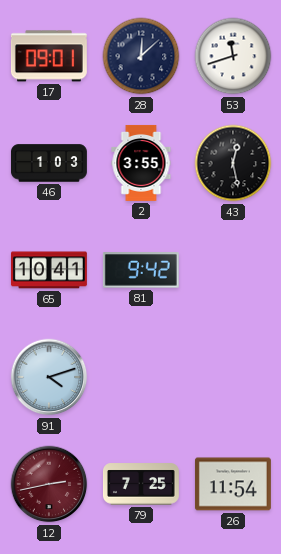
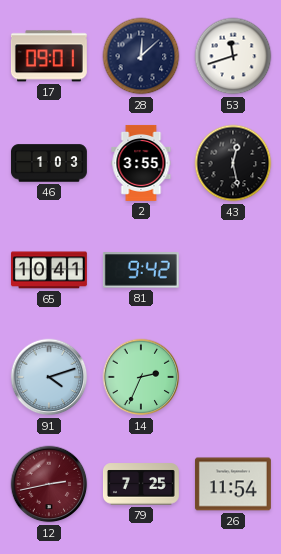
14: none -> 2:34 (141, 377)
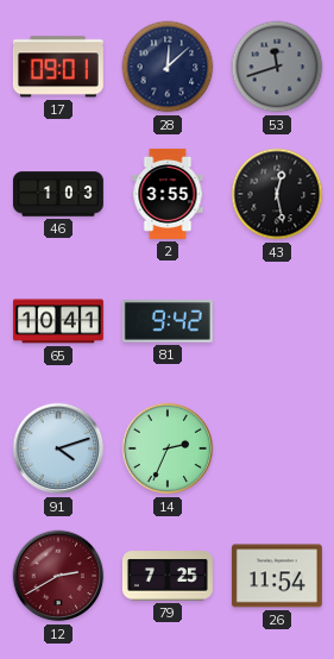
53 dial: white -> grey (277, 67)
12: 2:43 -> 2:40 (58, 576)
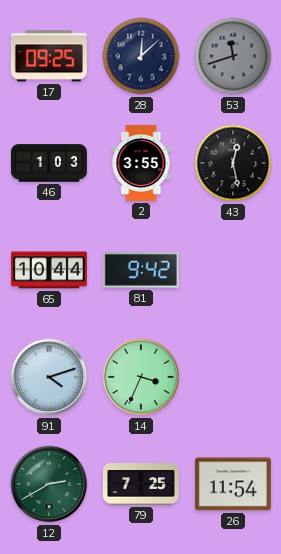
17: 09:01 -> 09:25 (49, 56)
65: 10:41 -> 10:44 (49, 270)
14: 2:34 -> 3:34 (141, 377)
12 dial: burgundy -> green (49, 484)
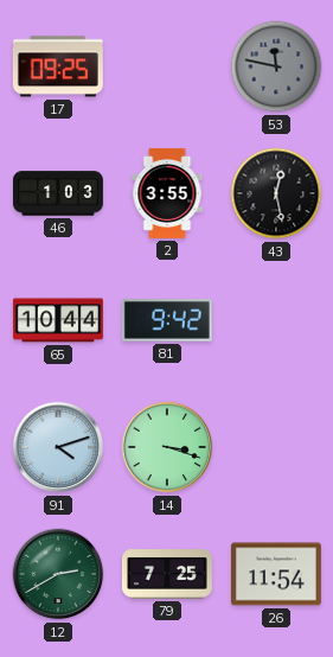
28: 12:08 -> none (141, 56)
53: 11:42 -> 11:47 (276, 66)
14: 3:34 -> 3:18 (167, 447)
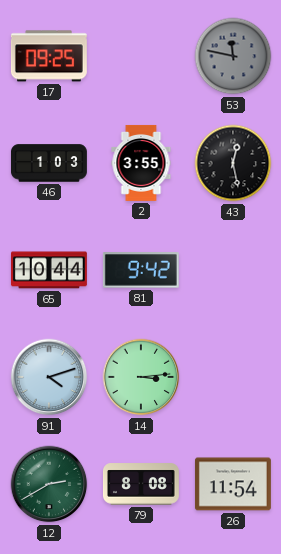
14: 3:18 -> 3:14 (141, 377)
79: 7:25 -> 8:08 (141, 484)
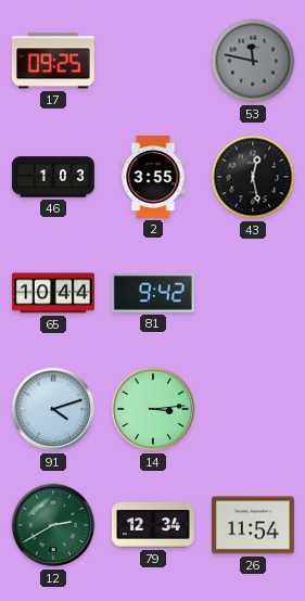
79: 8:08 -> 12:34 (153, 525)
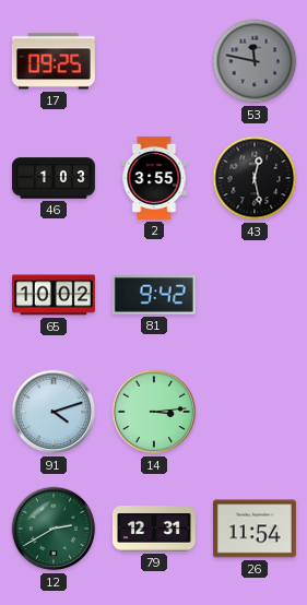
65: 10:44 -> 10:02 (54, 295)
79: 12:34 -> 12:31 (154, 529)
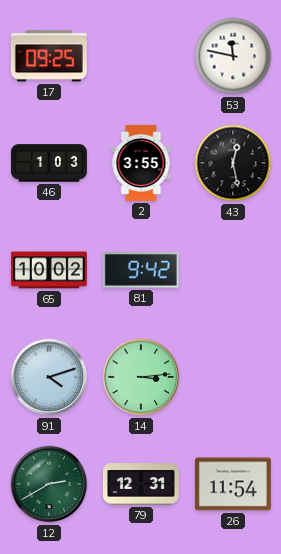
53 dial: grey -> white (233, 56)
